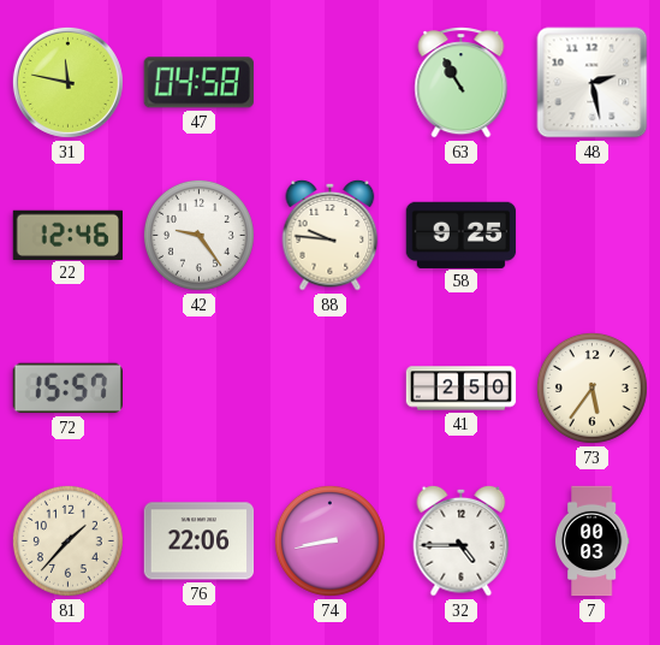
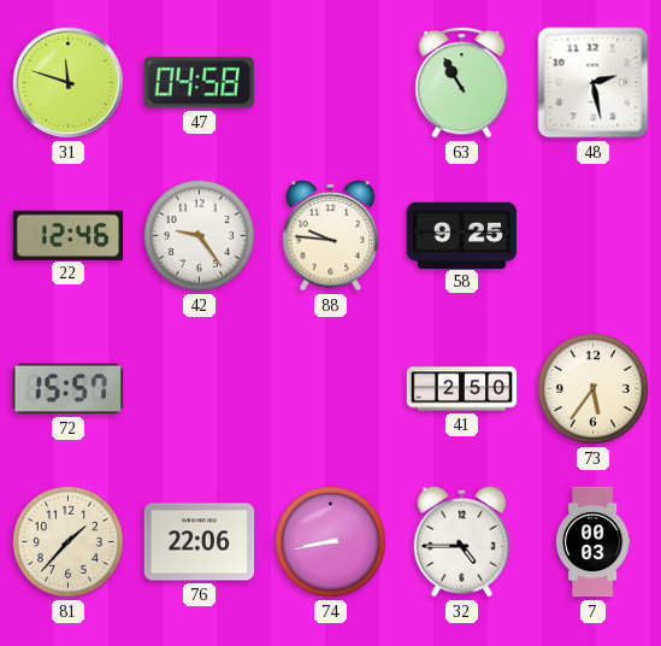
31: 11:47 -> 11:48 (67, 82)
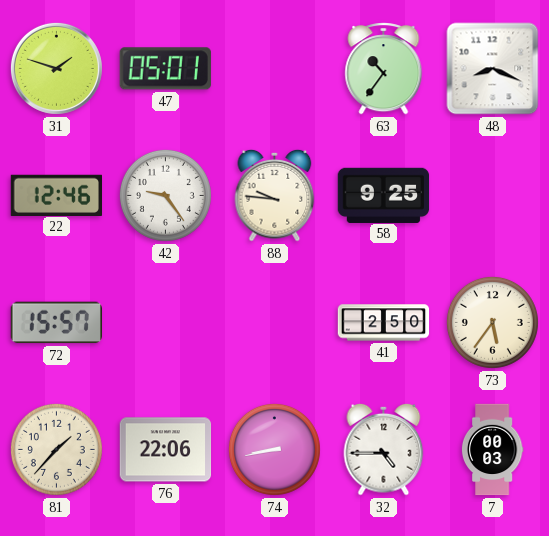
31: 11:48 -> 1:48 (56, 68)
47: 04:58 -> 05:01 (165, 69)
63: 10:55 -> 10:36 (384, 69)
48: 2:28 -> 8:19 (493, 69)
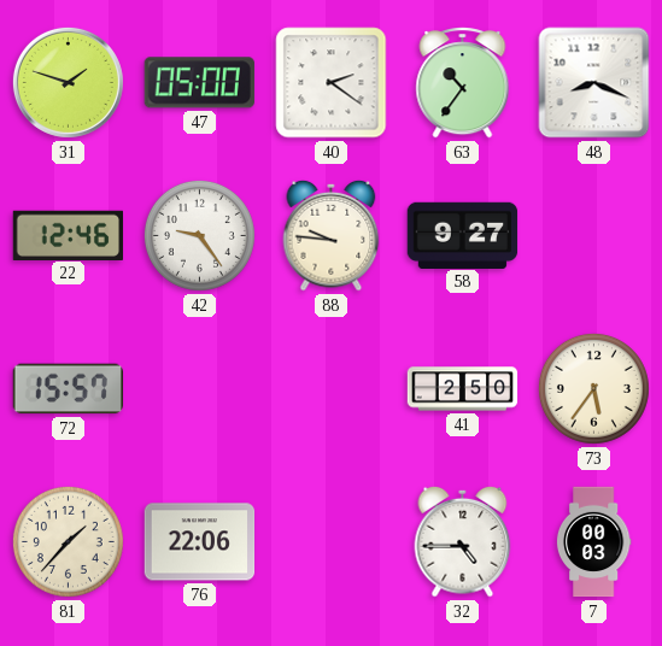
47: 05:01 -> 05:00 (199, 83)
40: none -> 2:21 (332, 83)
58: 9:25 -> 9:27 (463, 235)
74: 8:43 -> none (274, 449)
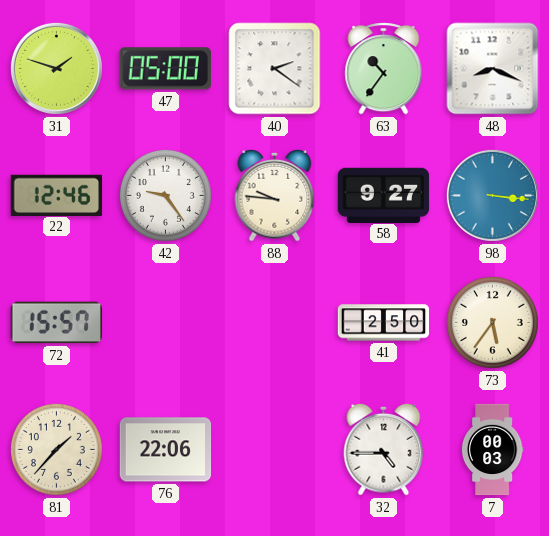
98: none -> 3:16 (492, 195)
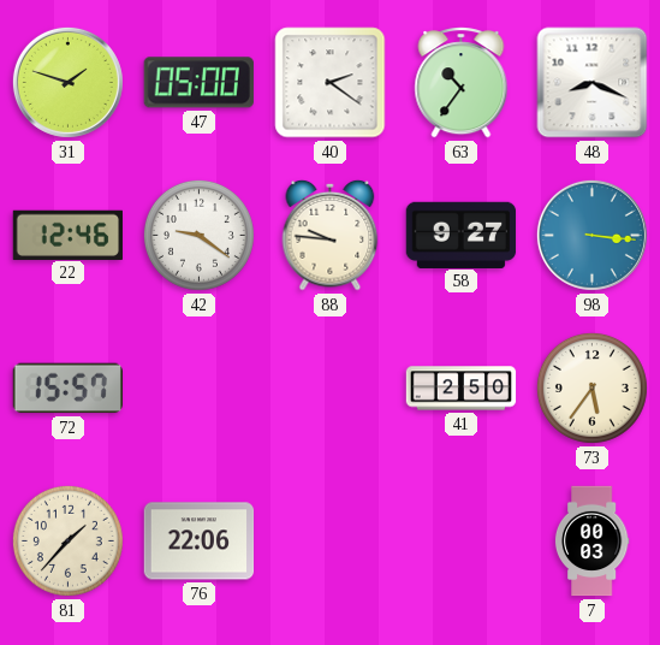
42: 9:24 -> 9:21 (198, 235)
32: 4:45 -> none (384, 449)
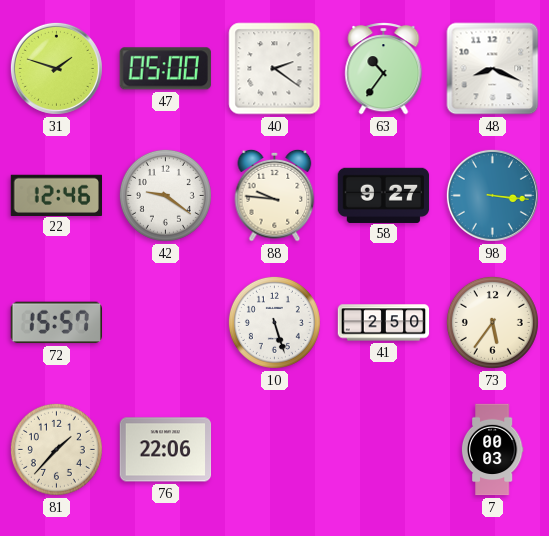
10: none -> 5:27 (274, 322)
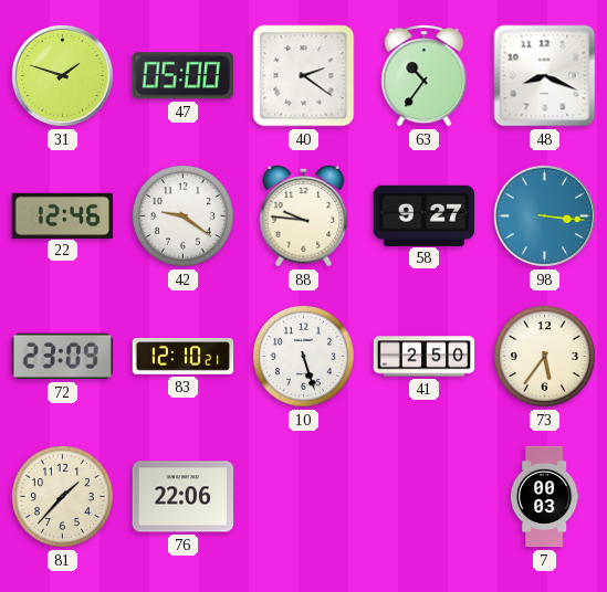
72: 15:57 -> 23:09 (62, 357)
83: none -> 12:10 (184, 357)
